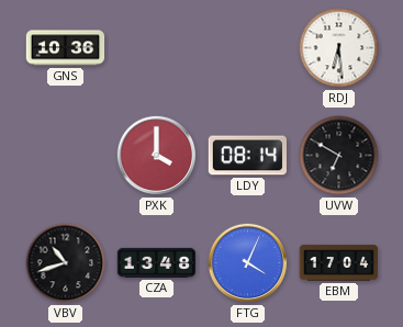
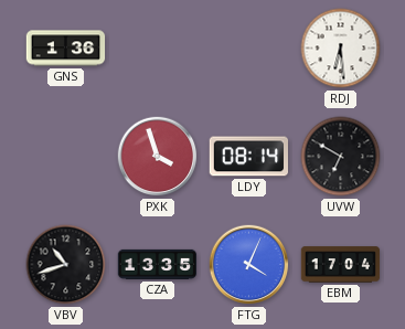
GNS: 10:36 -> 1:36 (66, 49)
PXK: 4:00 -> 3:57 (158, 157)
CZA: 13:48 -> 13:35 (158, 264)
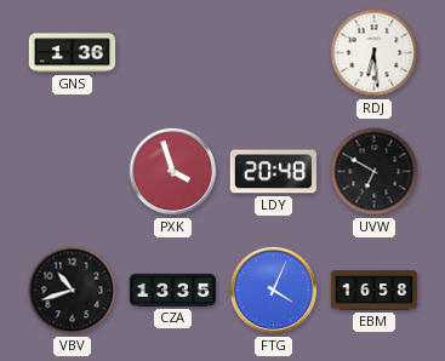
LDY: 08:14 -> 20:48 (274, 172)
EBM: 17:04 -> 16:58 (375, 291)
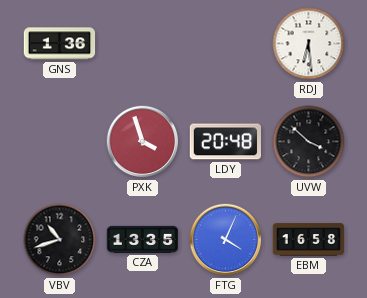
UVW: 6:50 -> 3:52 (309, 142)
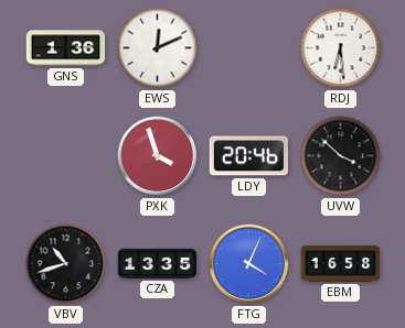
EWS: none -> 12:11 (158, 48)
LDY: 20:48 -> 20:46 (249, 156)
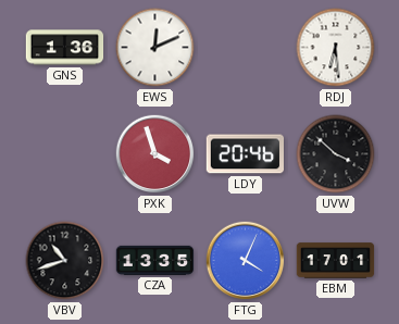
EBM: 16:58 -> 17:01 (336, 261)
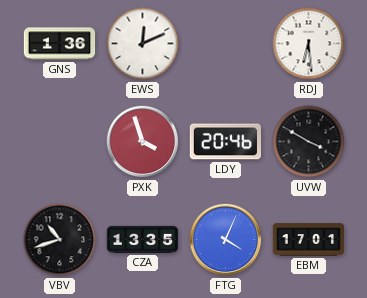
UVW: 3:52 -> 3:50 (309, 142)
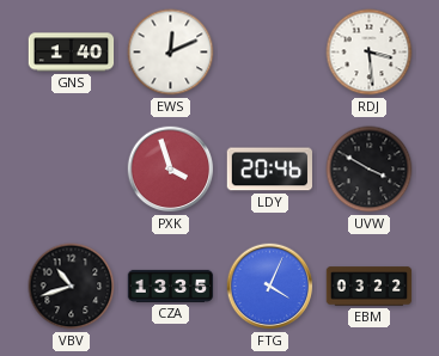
GNS: 1:36 -> 1:40 (72, 53)
RDJ: 6:29 -> 3:29 (370, 53)
EBM: 17:01 -> 03:22 (370, 287)
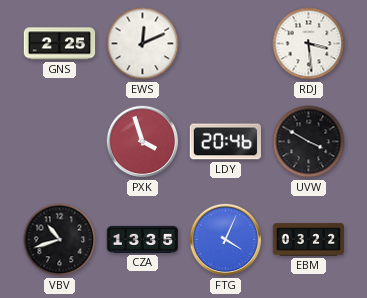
GNS: 1:40 -> 2:25 (60, 44)
